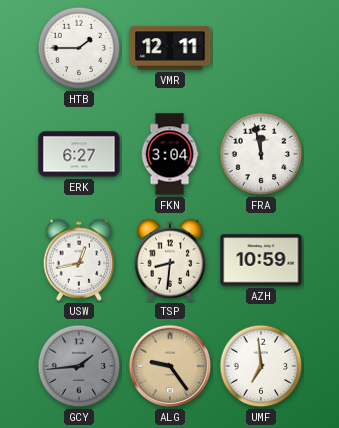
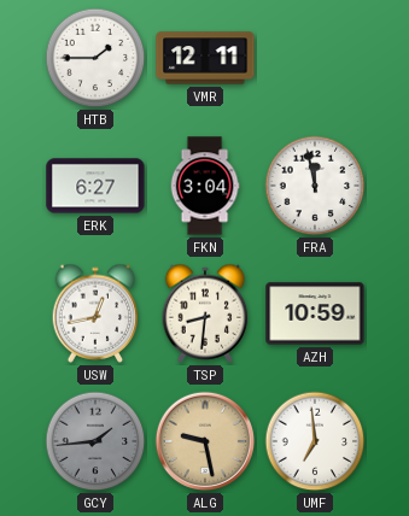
ALG: 9:24 -> 9:28 (205, 441)
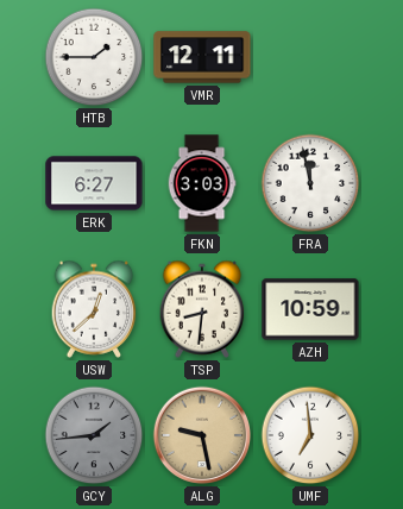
FKN: 3:04 -> 3:03 (202, 183)
USW: 12:43 -> 12:38 (94, 309)
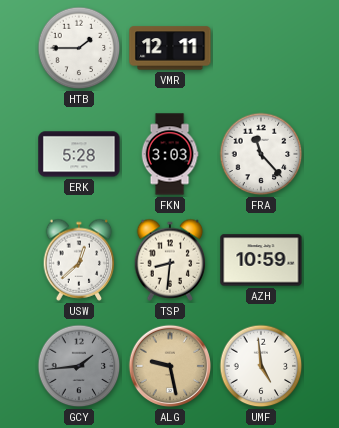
ERK: 6:27 -> 5:28 (79, 154)
FRA: 11:58 -> 11:23 (261, 154)
UMF: 6:59 -> 4:59 (261, 366)
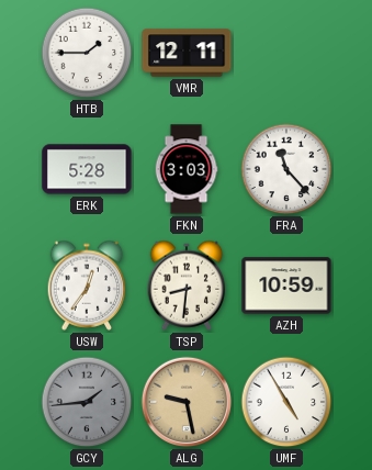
USW: 12:38 -> 12:36 (87, 286)
UMF: 4:59 -> 4:55 (286, 402)
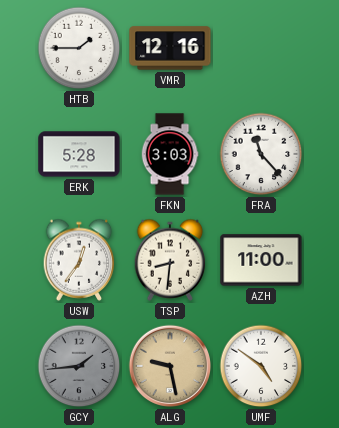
VMR: 12:11 -> 12:16 (170, 48)
AZH: 10:59 -> 11:00 (261, 260)
UMF: 4:55 -> 4:51 (261, 366)
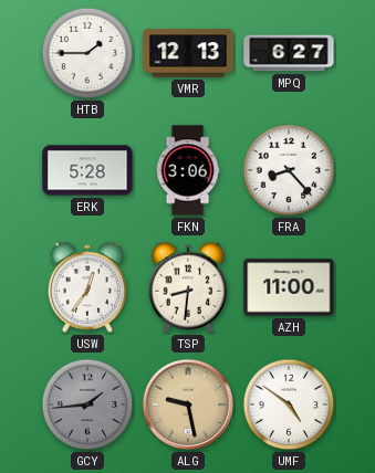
VMR: 12:16 -> 12:13 (188, 53)
MPQ: none -> 6:27 (289, 53)
FKN: 3:03 -> 3:06 (188, 170)
FRA: 11:23 -> 8:23 (289, 170)
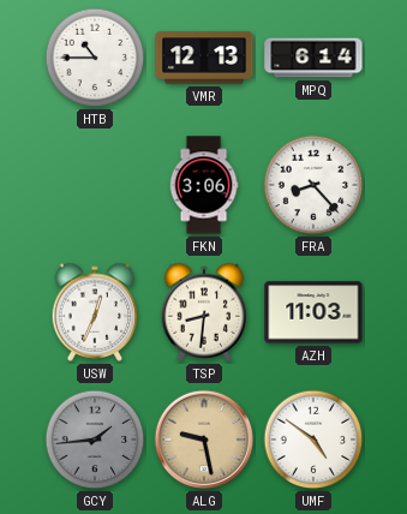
HTB: 1:45 -> 10:45 (95, 58)
MPQ: 6:27 -> 6:14 (313, 58)
ERK: 5:28 -> none (87, 170)
USW: 12:36 -> 12:34 (95, 312)
AZH: 11:00 -> 11:03 (313, 312)
